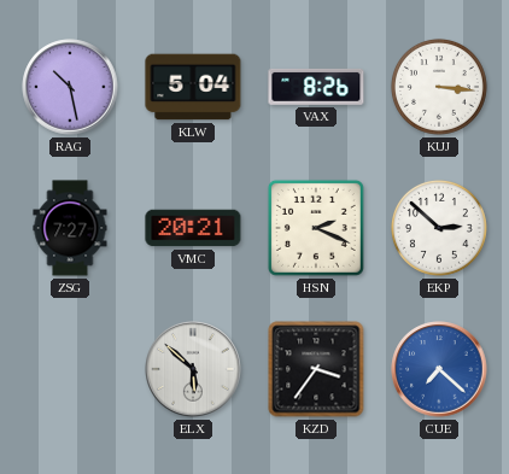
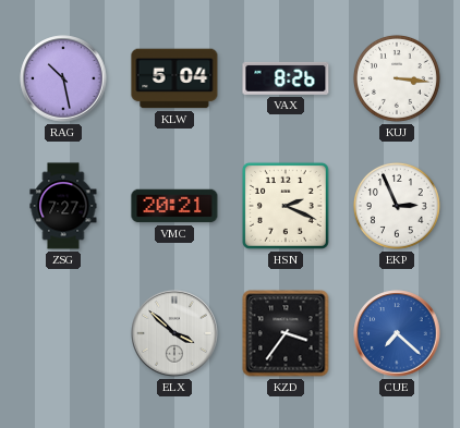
EKP: 2:52 -> 2:56 (397, 206)
ELX: 5:52 -> 3:52 (174, 333)
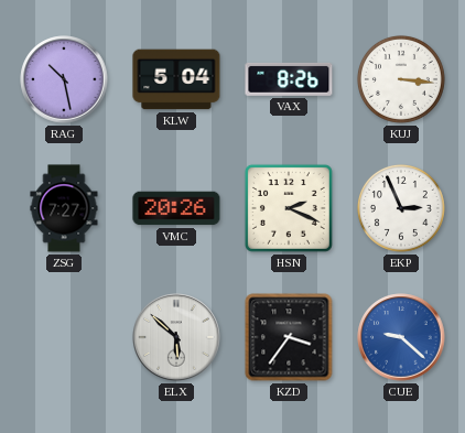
VMC: 20:21 -> 20:26 (176, 208)
ELX: 3:52 -> 5:52 (176, 337)
CUE: 7:22 -> 9:22 (401, 337)
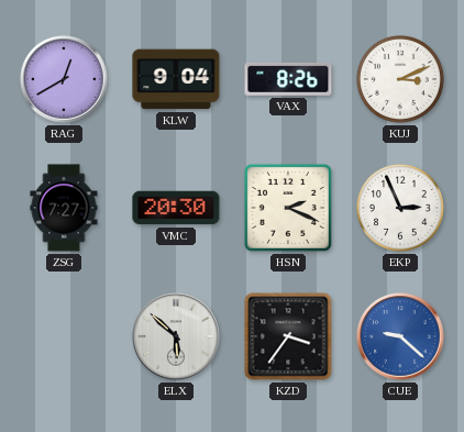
RAG: 10:28 -> 12:40 (64, 79)
KLW: 5:04 -> 9:04 (176, 79)
KUJ: 3:16 -> 3:11 (400, 79)
VMC: 20:26 -> 20:30 (176, 208)
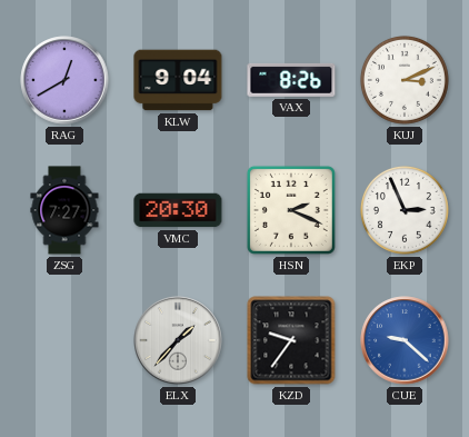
ELX: 5:52 -> 1:37 (178, 340)
KZD: 3:36 -> 9:36 (291, 340)
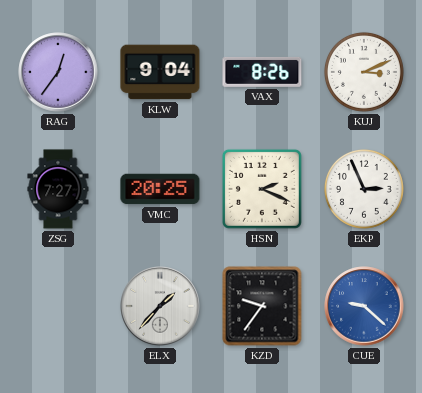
RAG: 12:40 -> 12:36 (58, 72)
VMC: 20:30 -> 20:25 (160, 189)
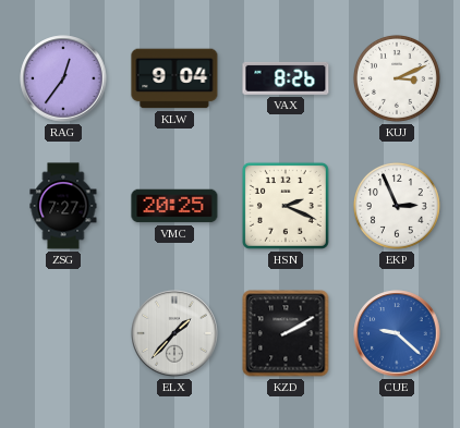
KZD: 9:36 -> 2:10 (286, 333)
